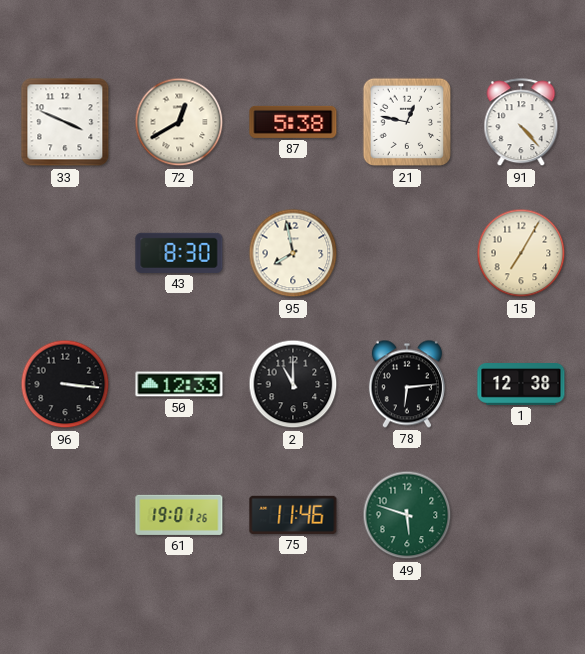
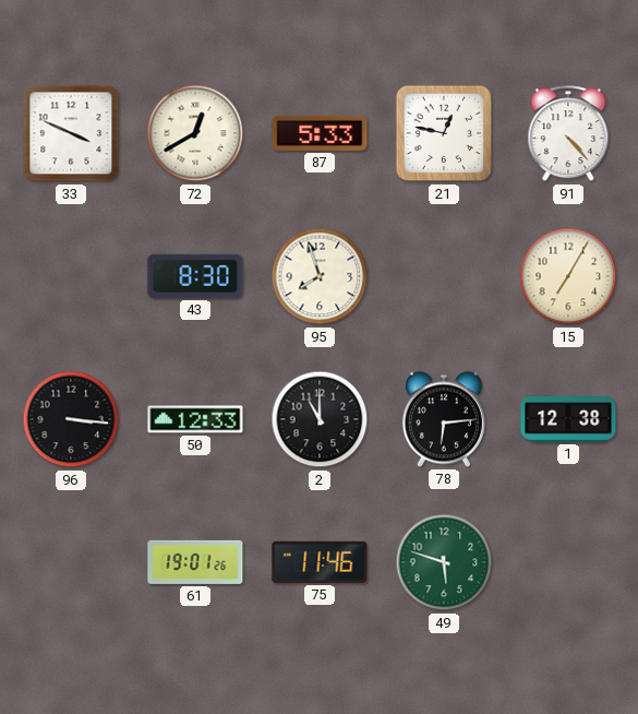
87: 5:38 -> 5:33 (320, 133)
95: 7:58 -> 7:57 (320, 276)
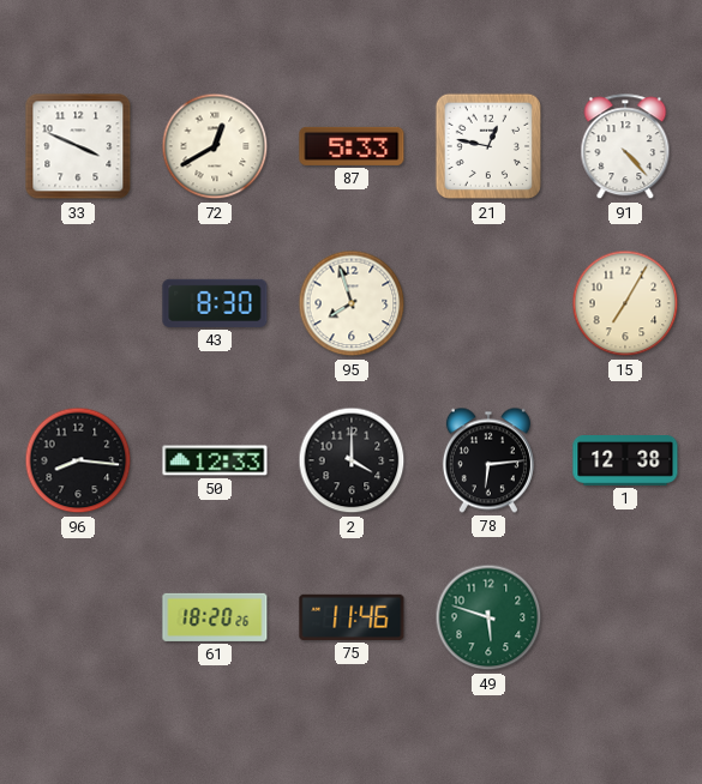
96: 3:16 -> 8:16 (78, 460)
2: 11:00 -> 4:00 (352, 460)
61: 19:01 -> 18:20 (215, 617)
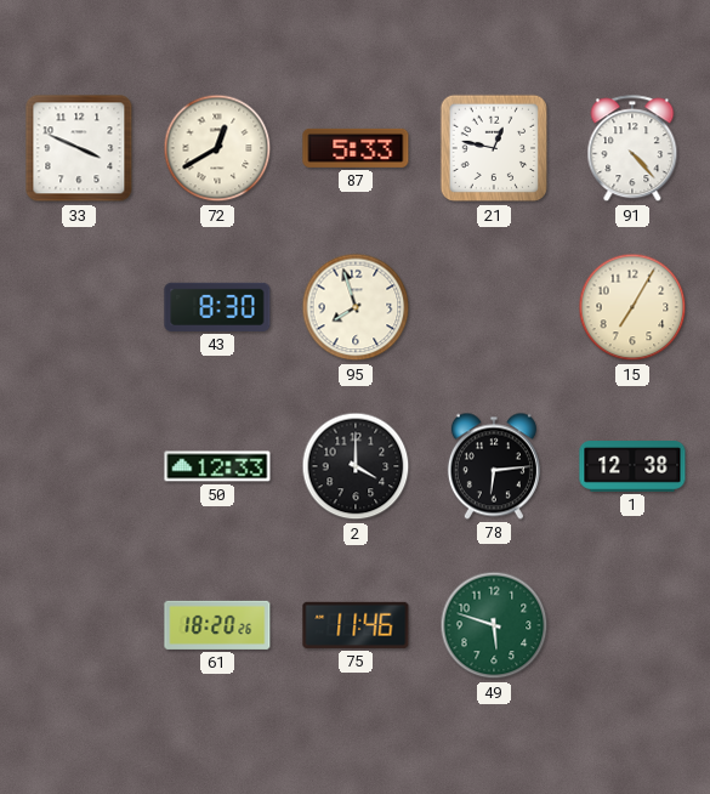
96: 8:16 -> none (78, 460)
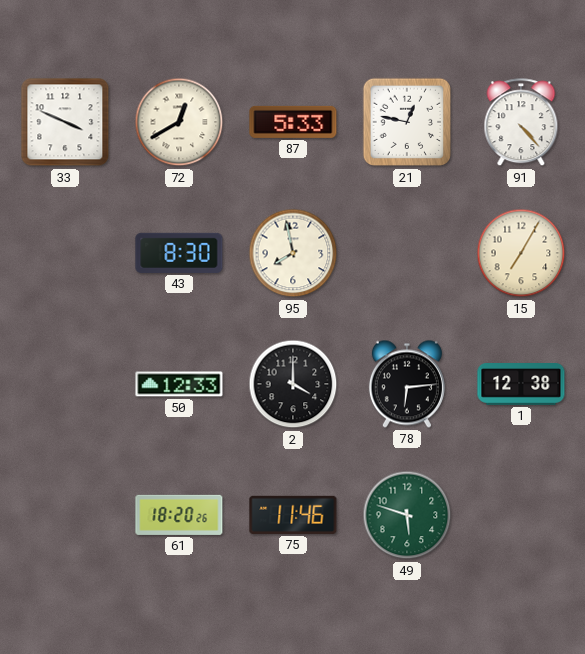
95: 7:57 -> 7:58 (293, 253)
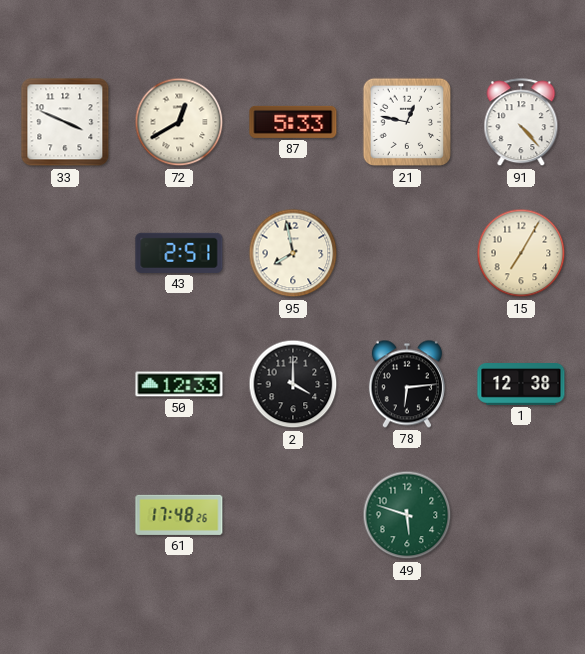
43: 8:30 -> 2:51 (179, 253)
61: 18:20 -> 17:48 (179, 515)
75: 11:46 -> none (293, 515)
